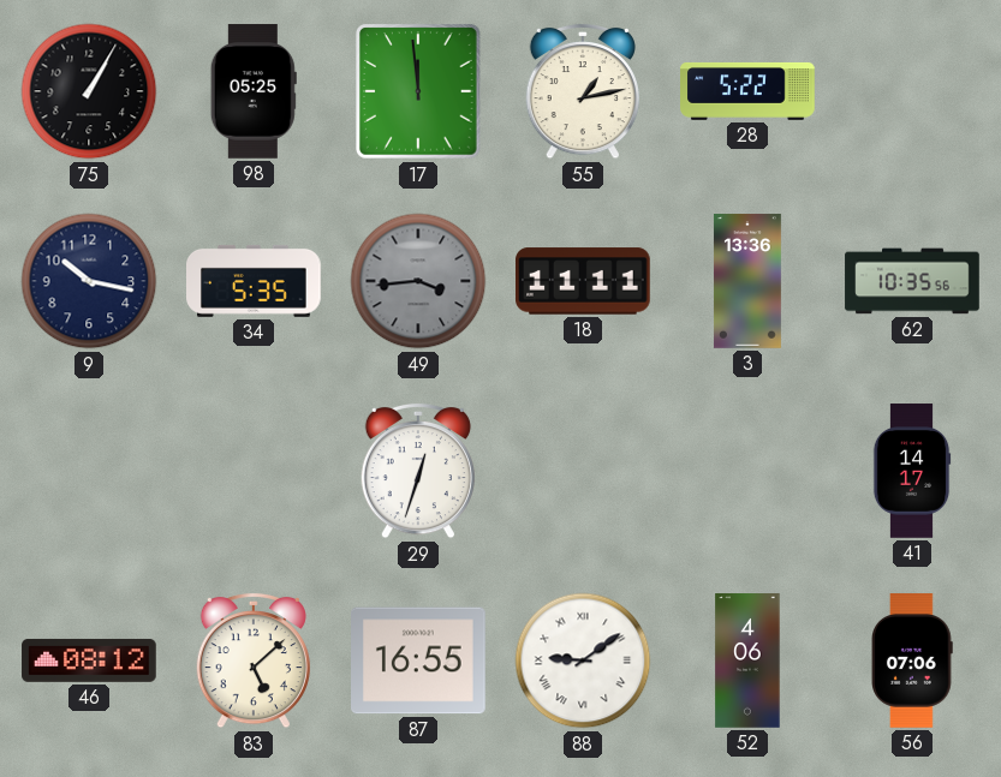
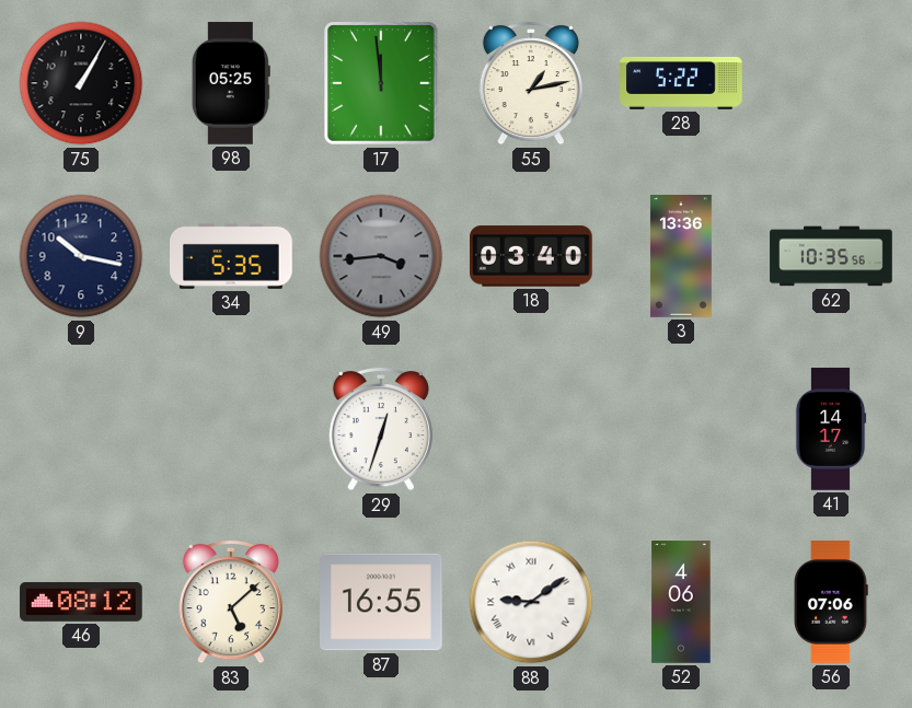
18: 11:11 -> 03:40 (532, 256)
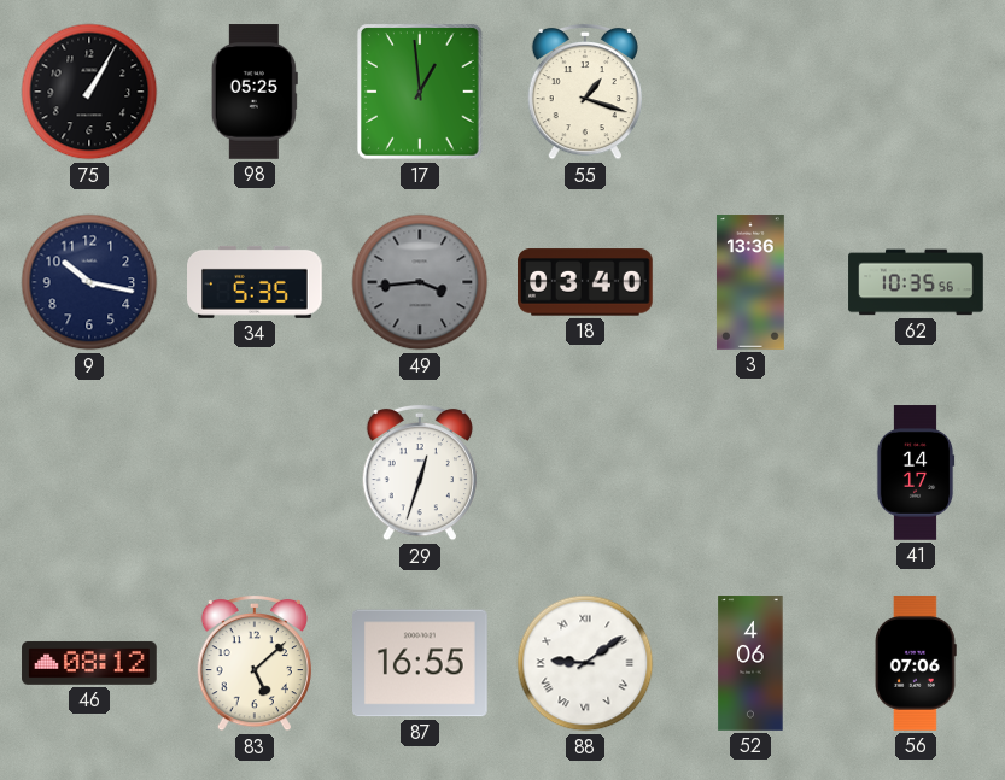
17: 11:59 -> 12:59 (421, 92)
55: 1:13 -> 1:18 (585, 92)
28: 5:22 -> none (681, 83)
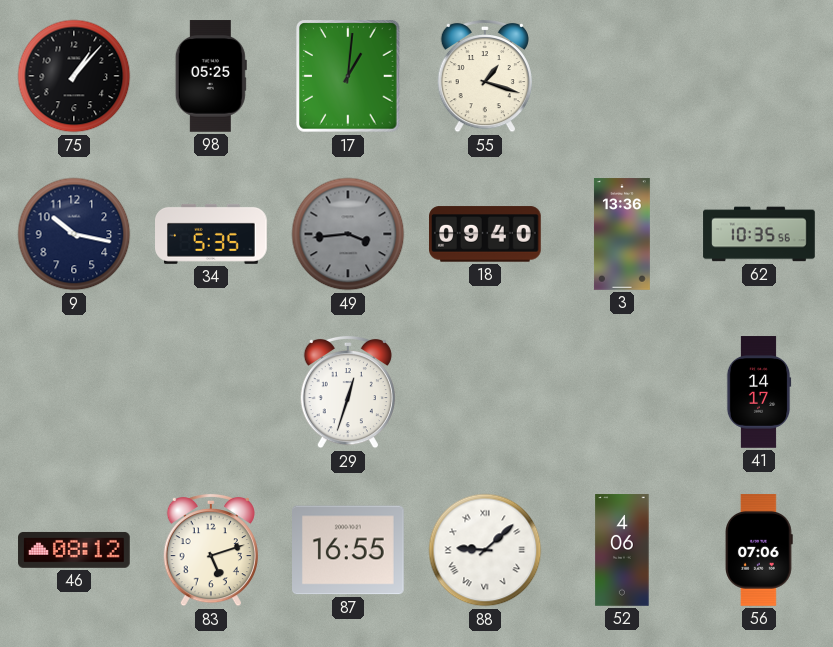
75: 1:05 -> 1:07 (74, 76)
17: 12:59 -> 1:01 (349, 76)
18: 03:40 -> 09:40 (486, 234)
83: 5:08 -> 5:12 (211, 550)
88: 9:09 -> 9:08 (485, 550)
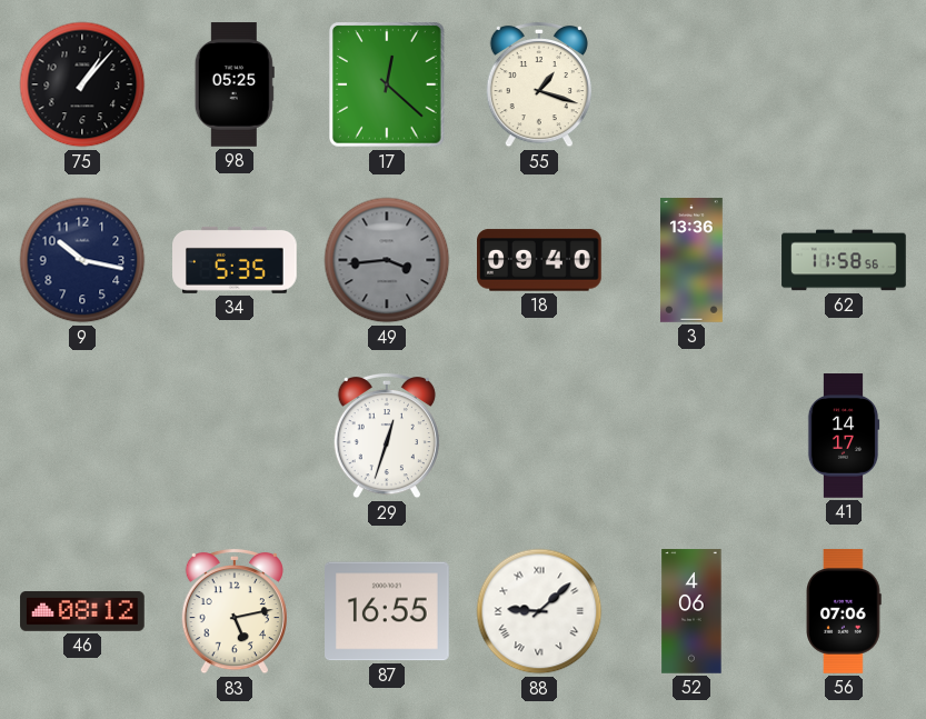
17: 1:01 -> 12:22 (388, 84)
62: 10:35 -> 11:58 (844, 260)
83: 5:12 -> 5:13 (235, 611)
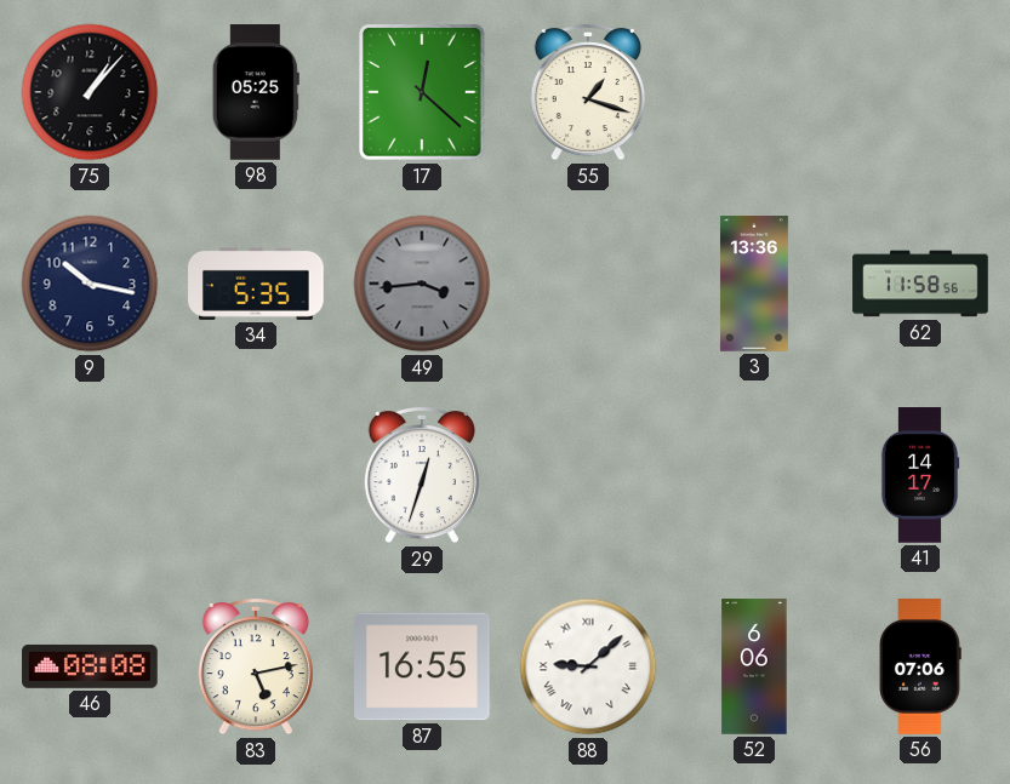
18: 09:40 -> none (540, 260)
46: 08:12 -> 08:08 (90, 666)
52: 4:06 -> 6:06 (754, 666)
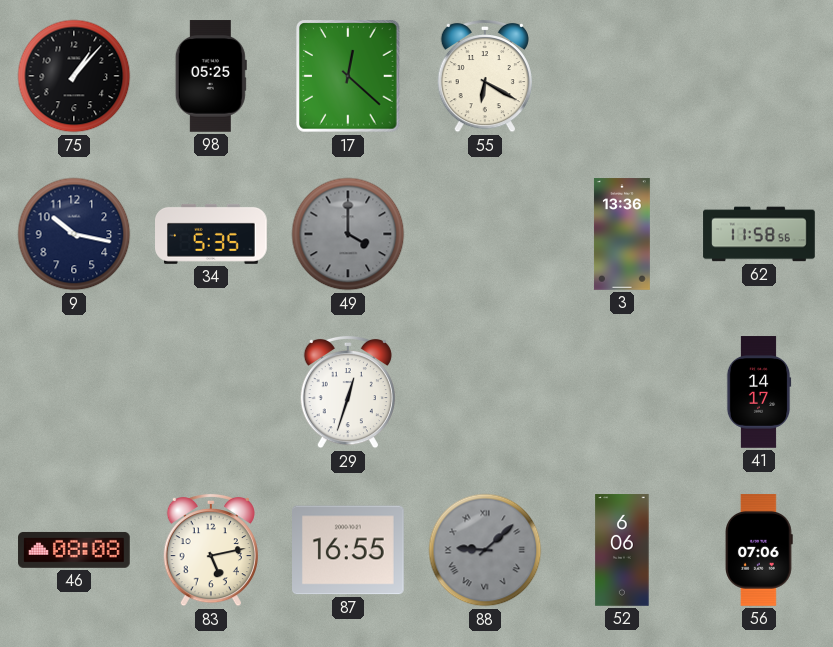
55: 1:18 -> 6:20 (485, 76)
49: 3:44 -> 4:00 (348, 234)
88 dial: white -> grey (485, 550)
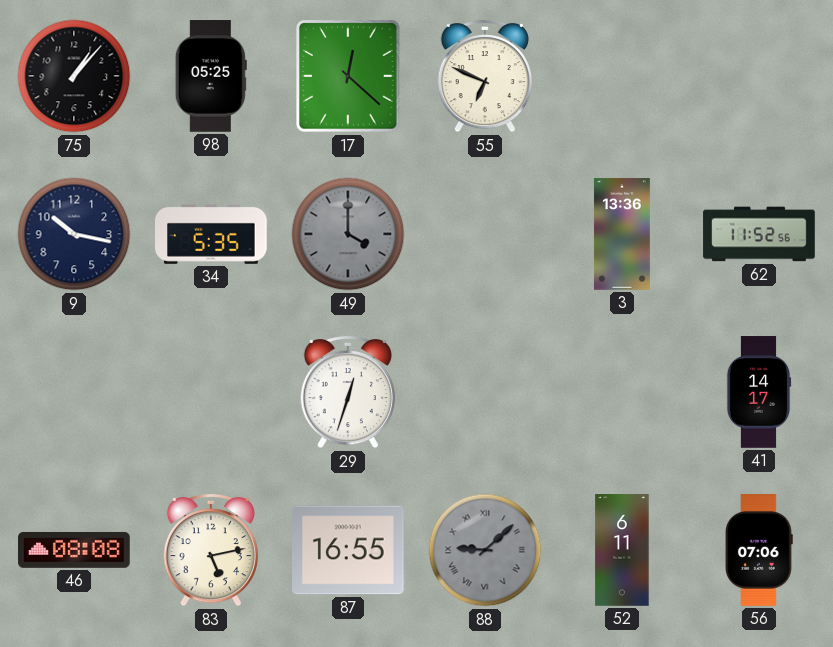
55: 6:20 -> 6:49 (485, 76)
62: 11:58 -> 11:52 (759, 234)
52: 6:06 -> 6:11 (622, 550)
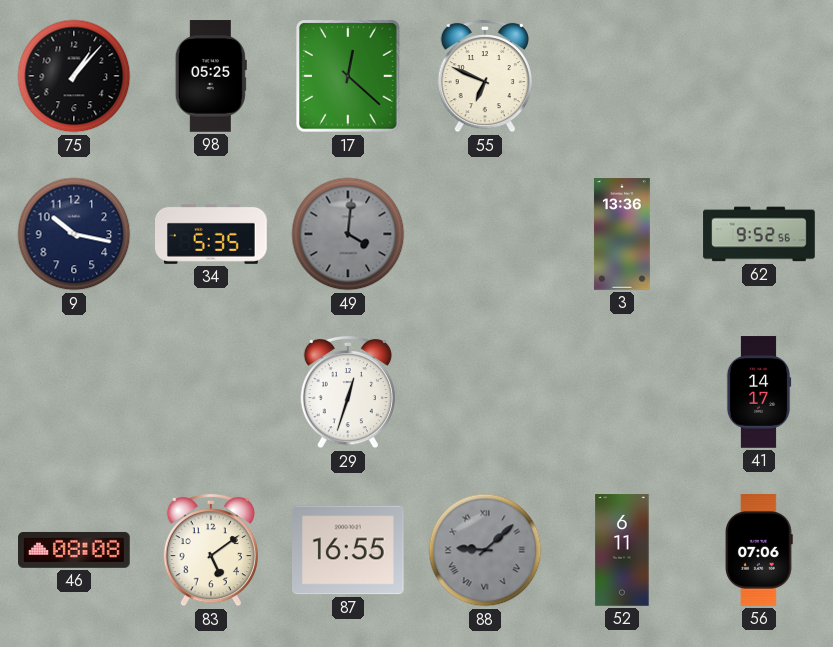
49: 4:00 -> 4:01 (348, 234)
62: 11:52 -> 9:52 (759, 234)
83: 5:13 -> 5:09 (211, 550)
